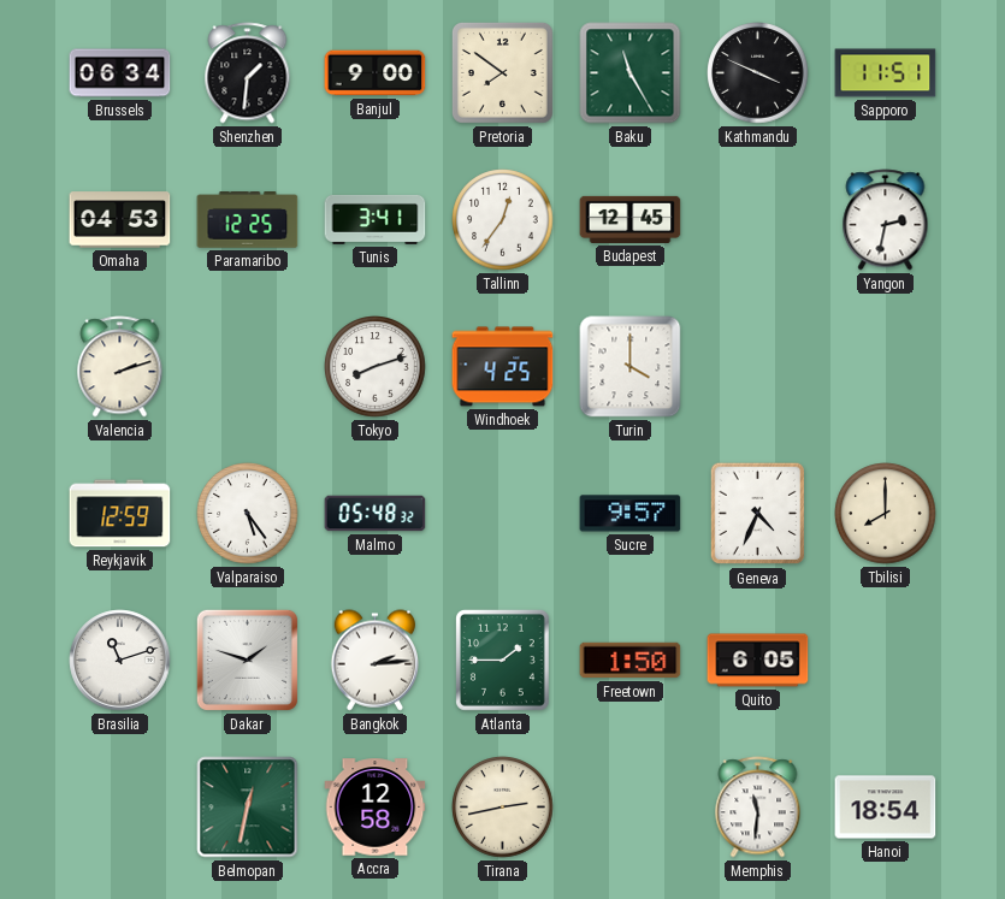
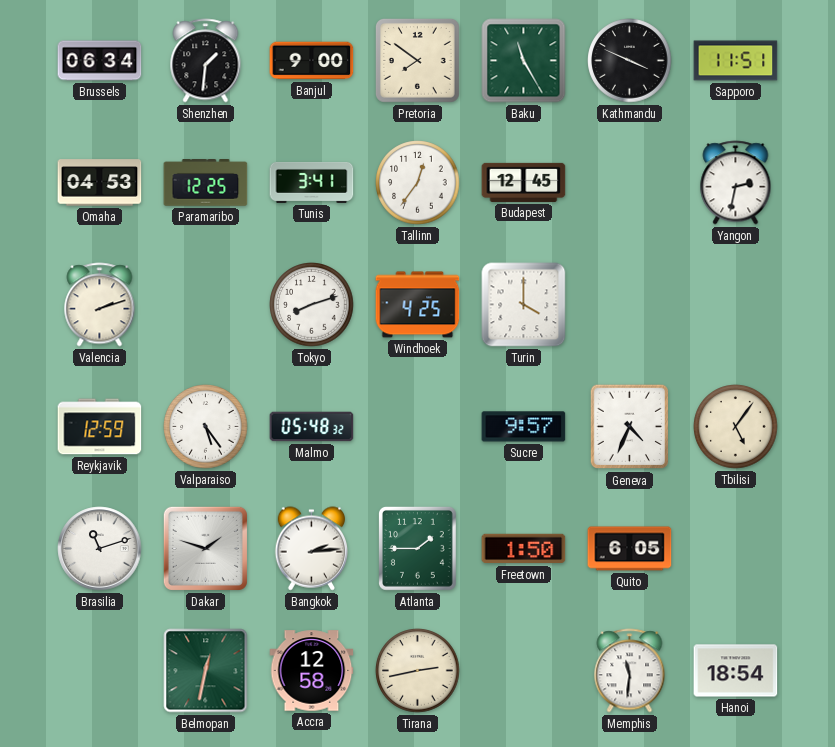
Tbilisi: 8:00 -> 5:06 (736, 427)
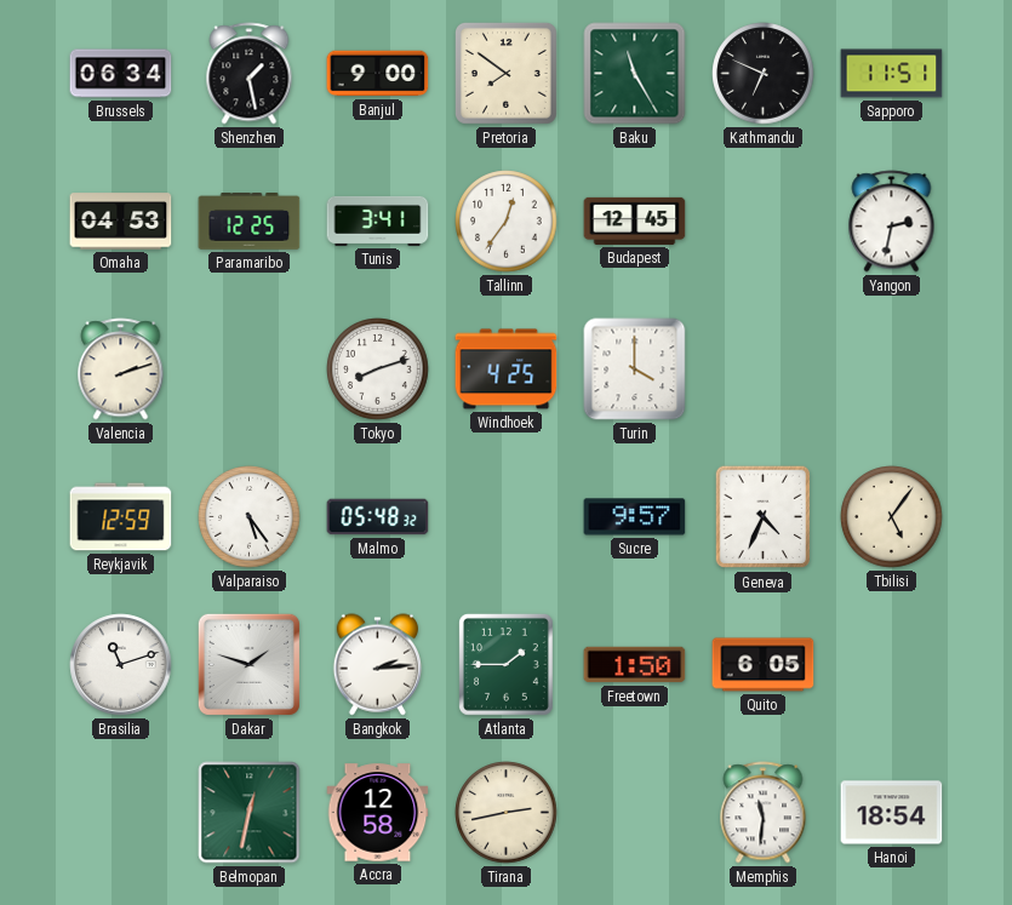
Shenzhen: 1:31 -> 1:28 (250, 74)
Kathmandu: 3:49 -> 6:49 (764, 74)
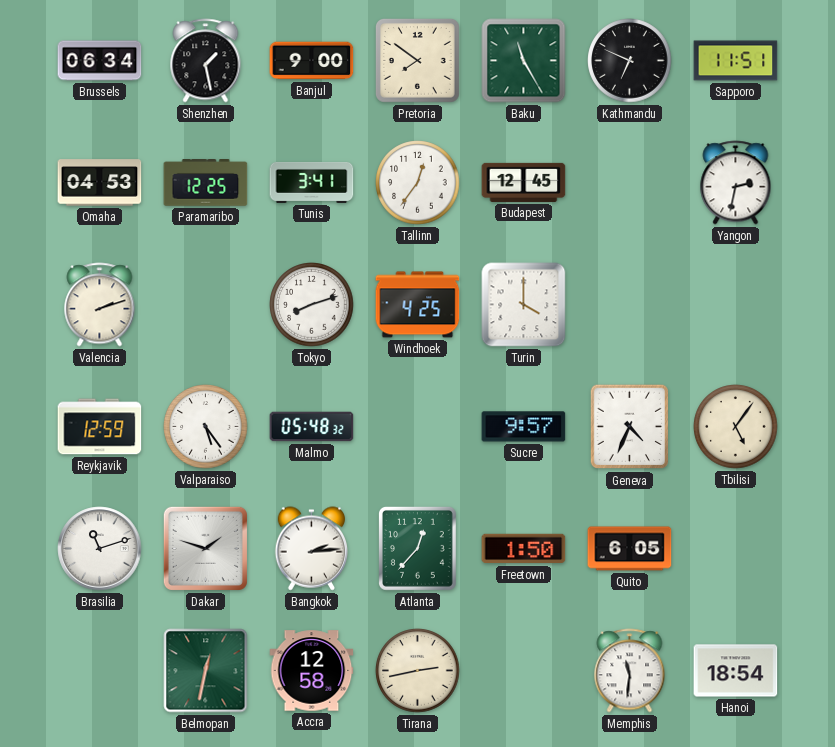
Atlanta: 1:45 -> 12:37 (417, 549)
